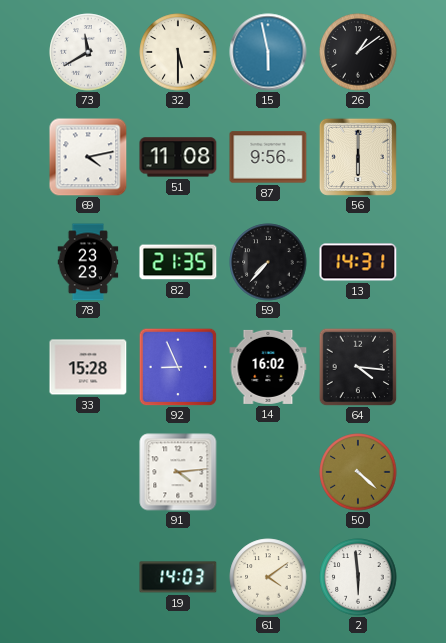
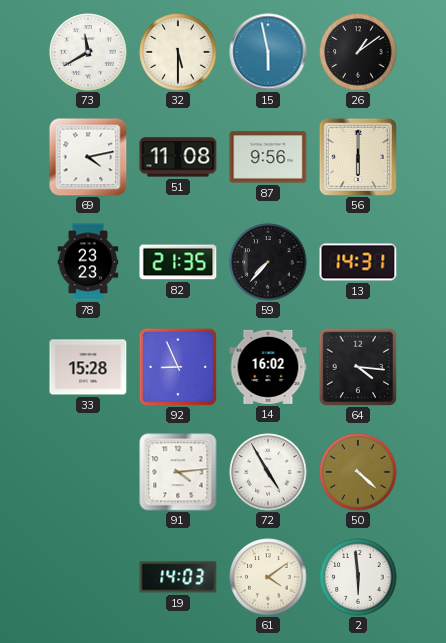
72: none -> 4:55 (268, 472)
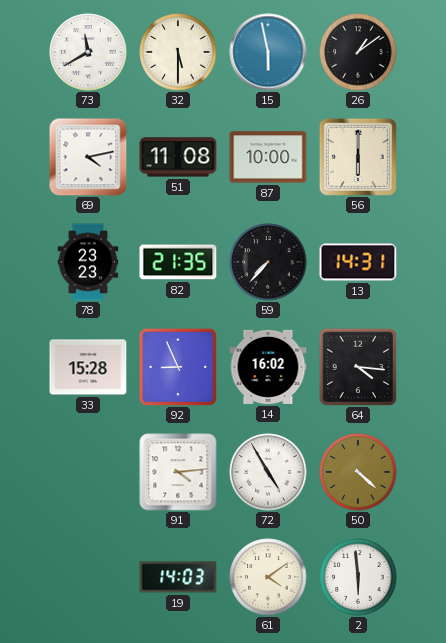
87: 9:56 -> 10:00 (268, 157)
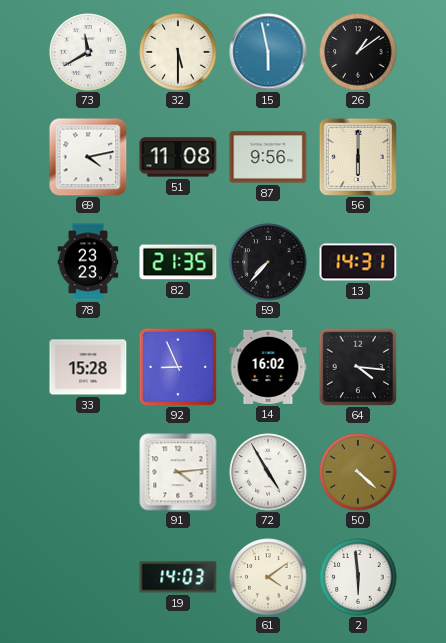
87: 10:00 -> 9:56 (268, 157)
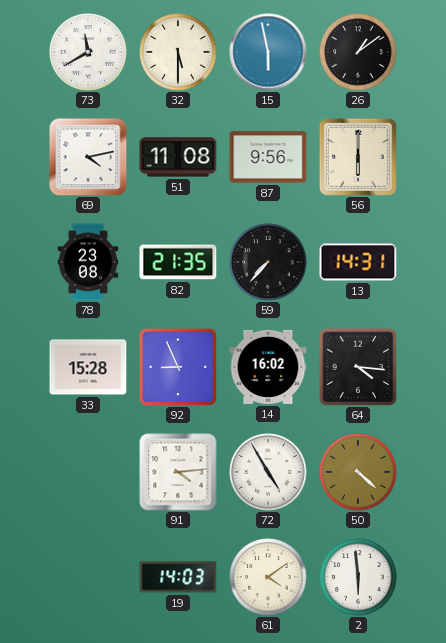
78: 23:23 -> 23:08 (88, 262)
